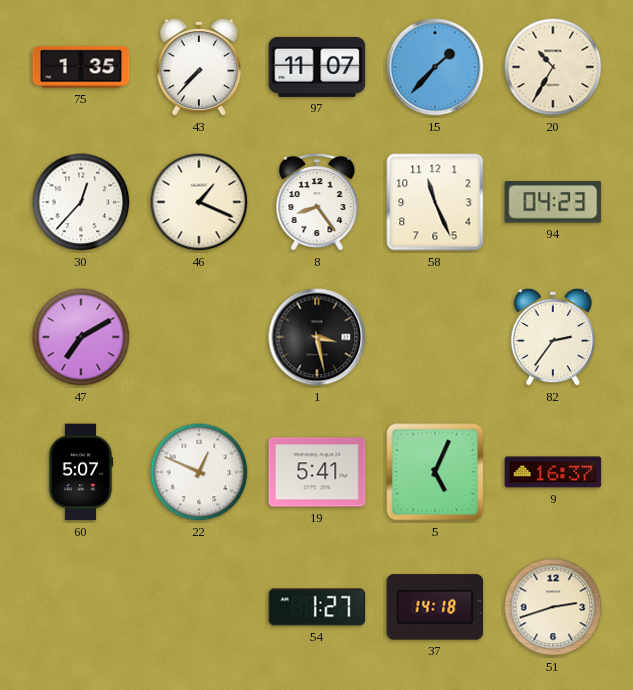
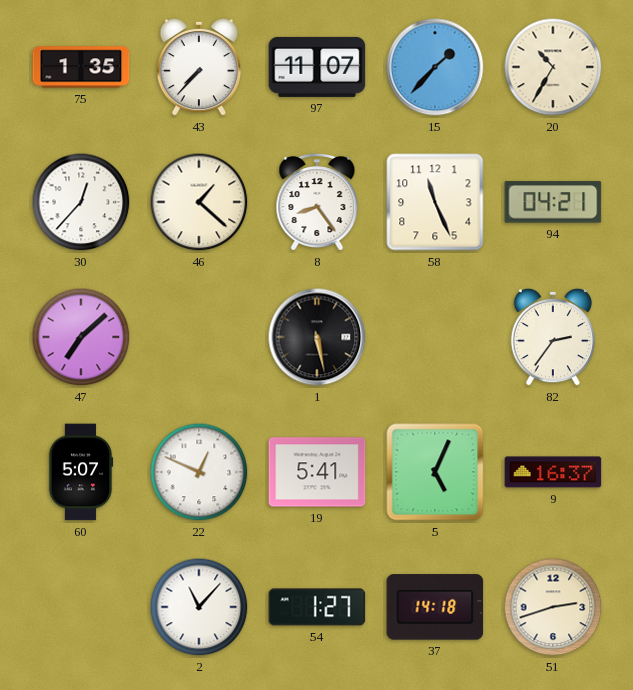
46: 1:19 -> 1:22 (199, 202)
94: 04:23 -> 04:21 (553, 202)
47: 7:10 -> 7:08 (81, 337)
1: 3:28 -> 5:28 (317, 337)
2: none -> 11:07 (199, 607)
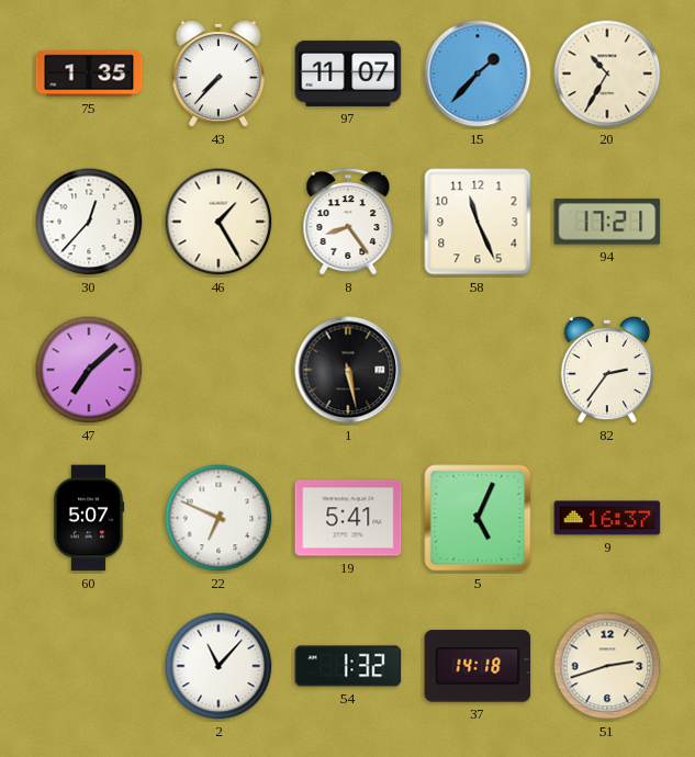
46: 1:22 -> 1:25 (218, 222)
94: 04:21 -> 17:21 (607, 222)
22: 12:49 -> 6:49 (218, 518)
54: 1:27 -> 1:32 (348, 666)
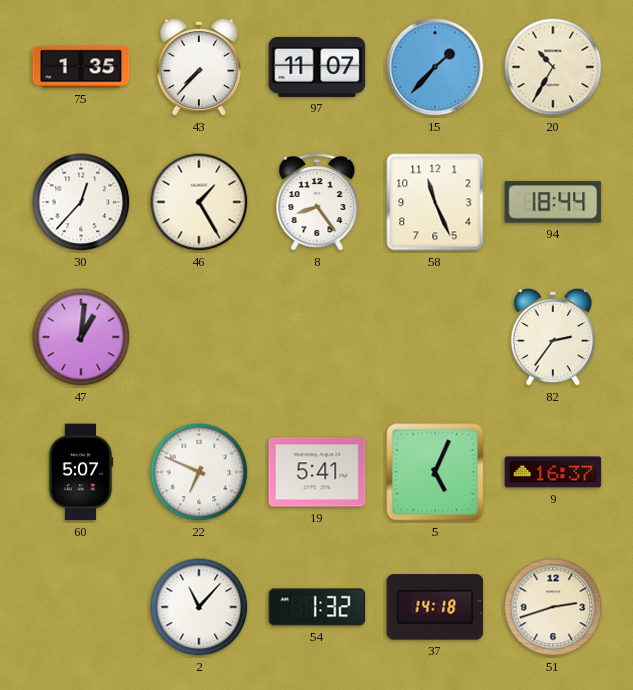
94: 17:21 -> 18:44 (553, 202)
47: 7:08 -> 1:01 (81, 337)
1: 5:28 -> none (348, 370)
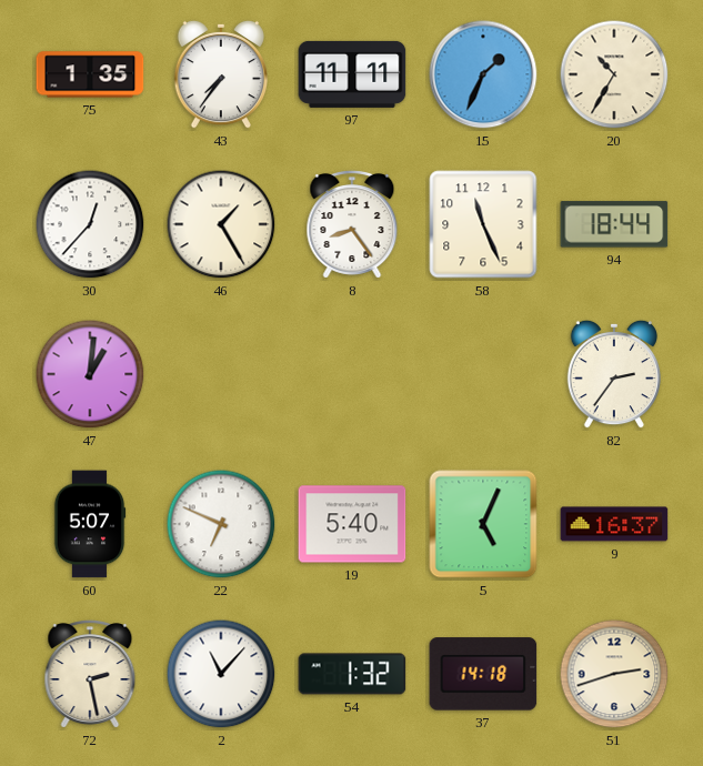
43: 7:37 -> 7:36 (220, 74)
97: 11:07 -> 11:11 (352, 74)
15: 1:37 -> 1:34 (483, 74)
19: 5:41 -> 5:40 (352, 524)
72: none -> 2:28 (90, 675)
